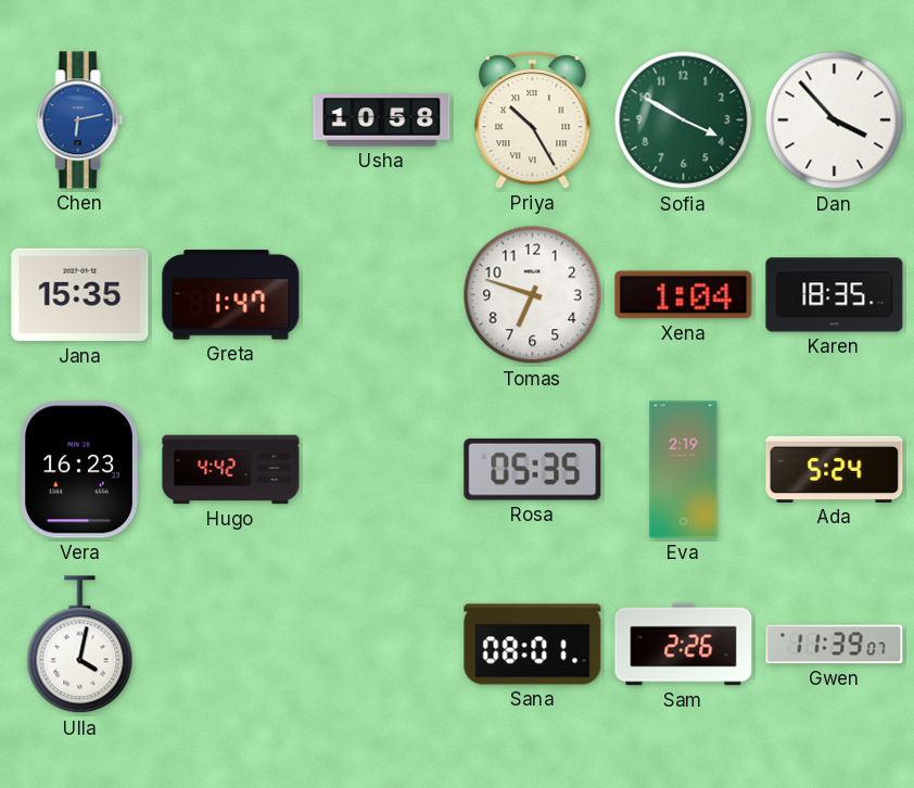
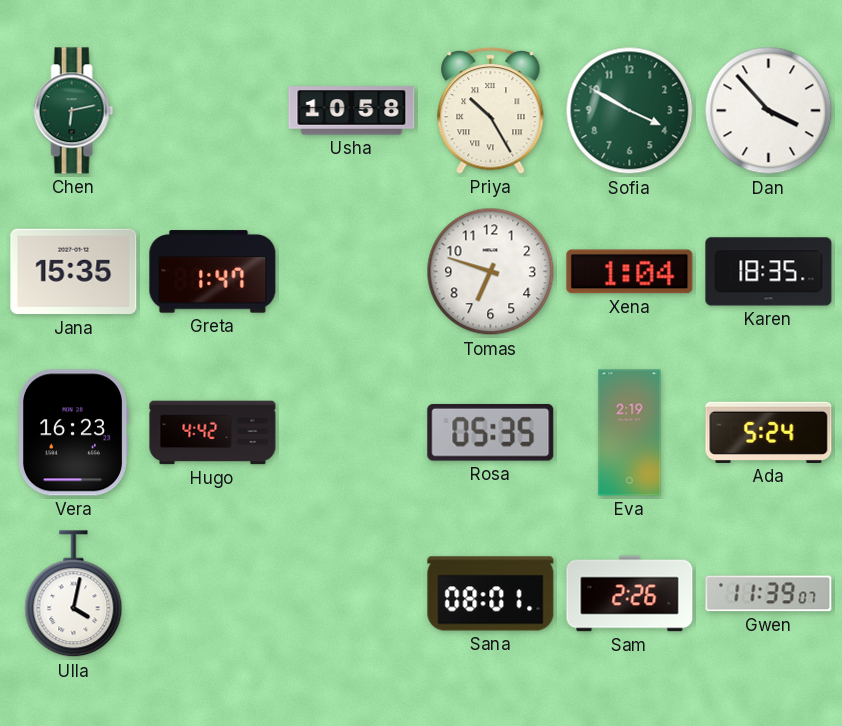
Chen dial: blue -> green (74, 111)
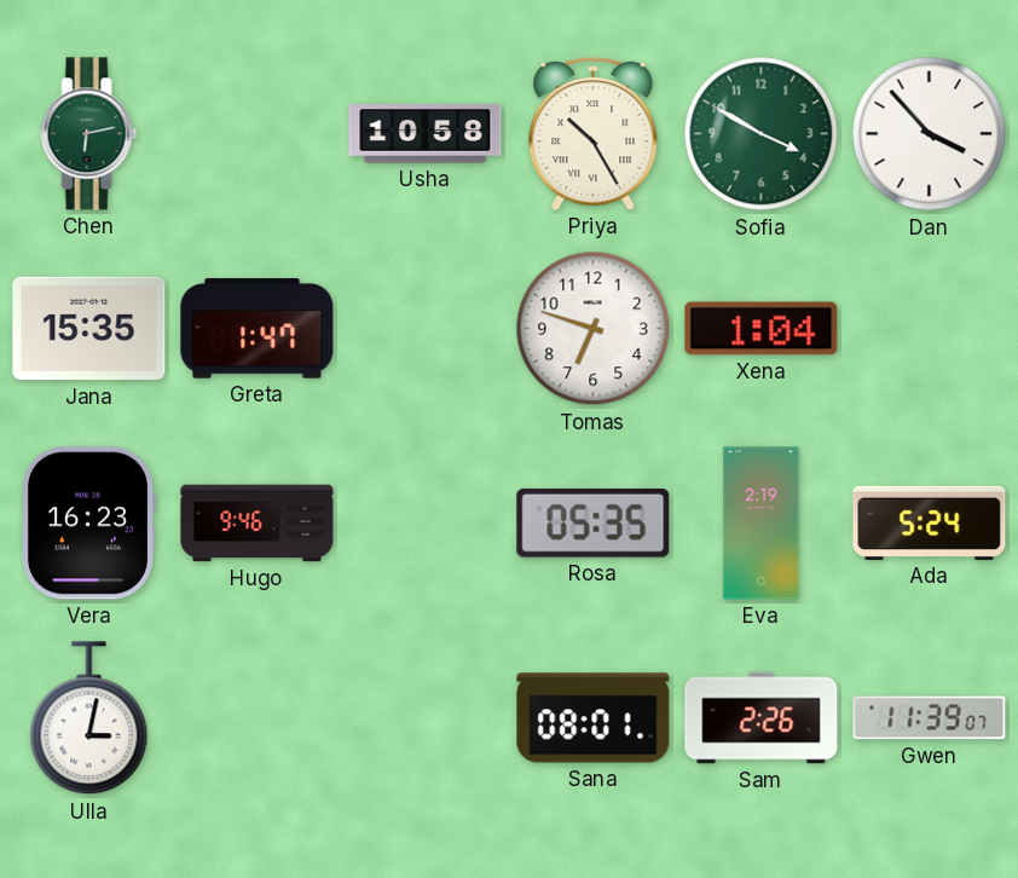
Karen: 18:35 -> none (769, 272)
Hugo: 4:42 -> 9:46 (258, 524)
Ulla: 4:02 -> 3:02 (89, 718)
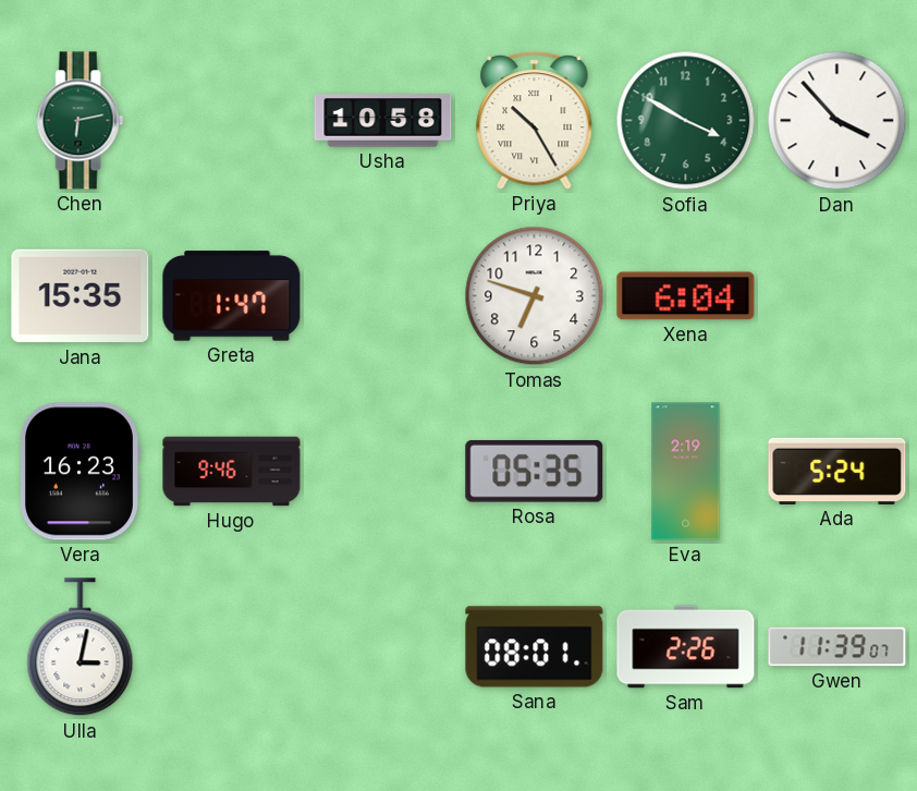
Xena: 1:04 -> 6:04 (686, 296)
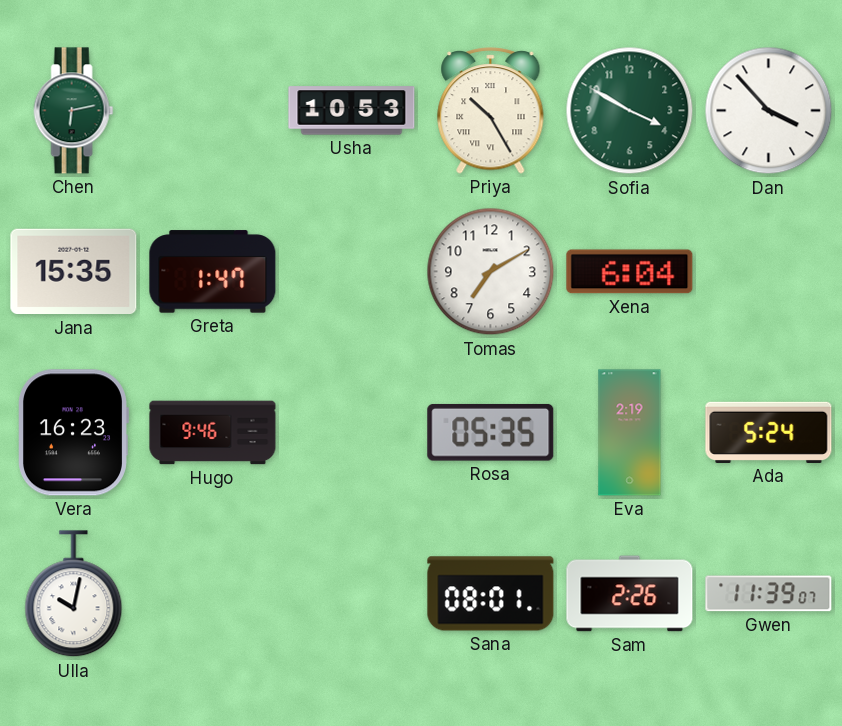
Usha: 10:58 -> 10:53 (352, 111)
Tomas: 6:48 -> 7:10 (491, 272)
Ulla: 3:02 -> 10:02 (74, 594)
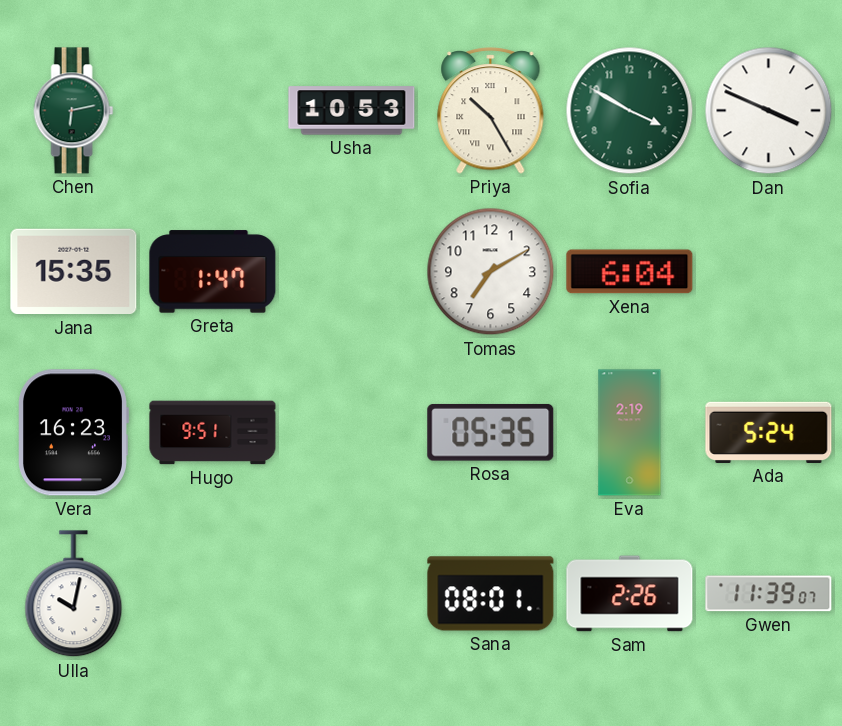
Dan: 3:53 -> 3:49 (769, 111)
Hugo: 9:46 -> 9:51 (213, 433)
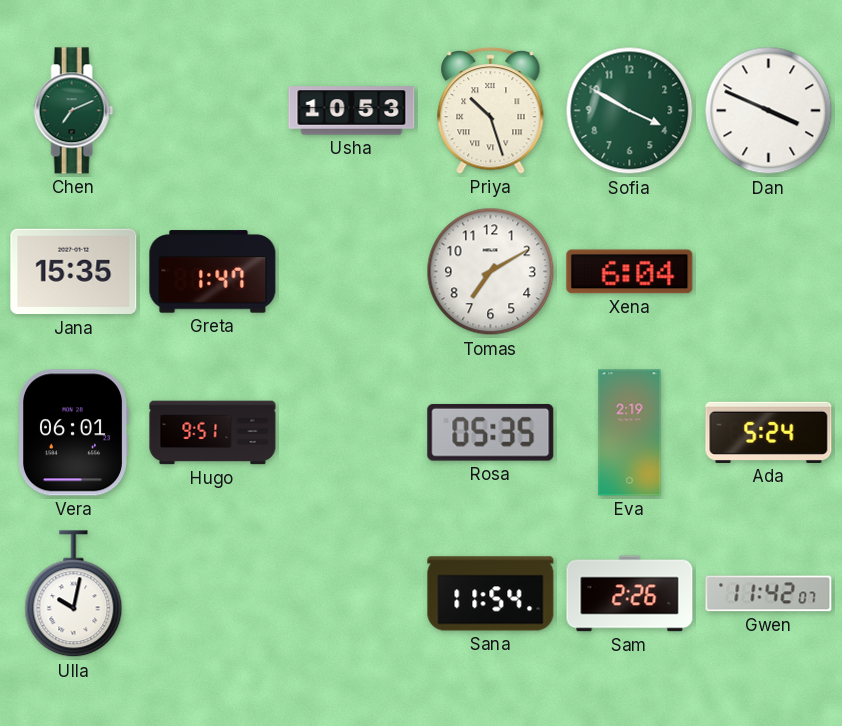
Chen: 6:13 -> 7:11 (74, 111)
Priya: 10:25 -> 10:27 (491, 111)
Vera: 16:23 -> 06:01 (74, 433)
Sana: 08:01 -> 11:54 (491, 594)
Gwen: 11:39 -> 11:42 (769, 594)
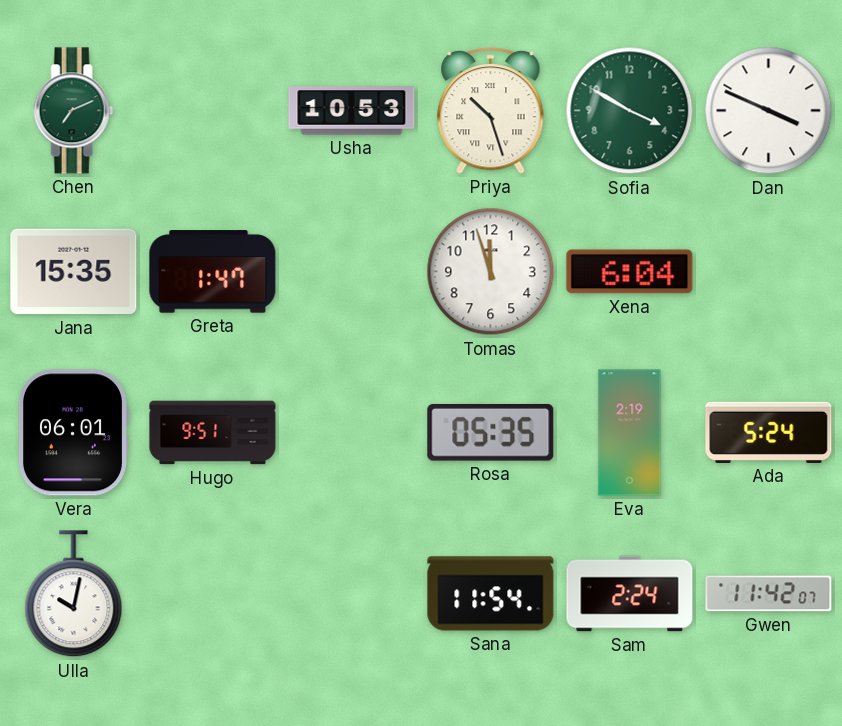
Tomas: 7:10 -> 11:57 (491, 272)
Sam: 2:26 -> 2:24 (630, 594)
